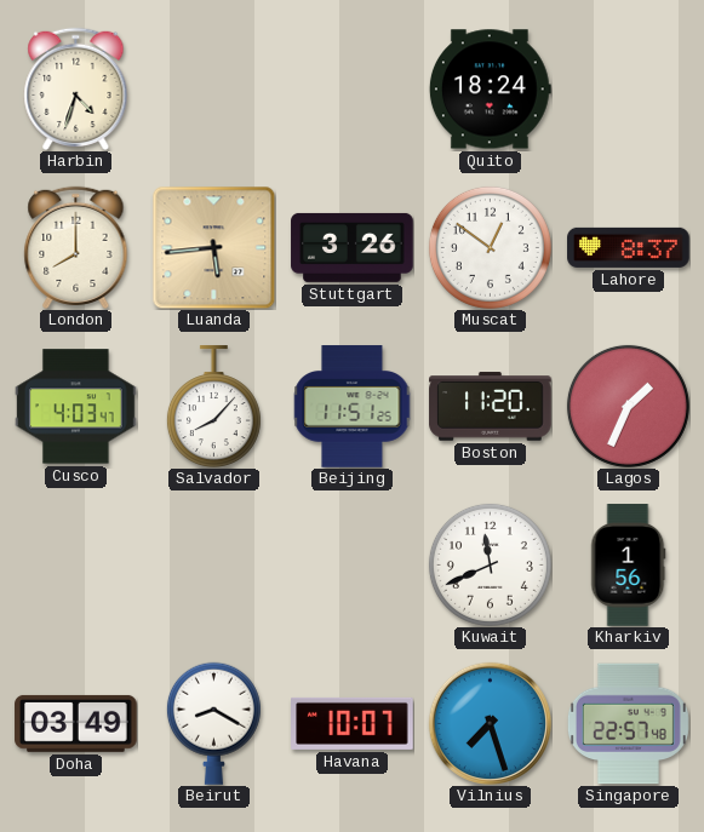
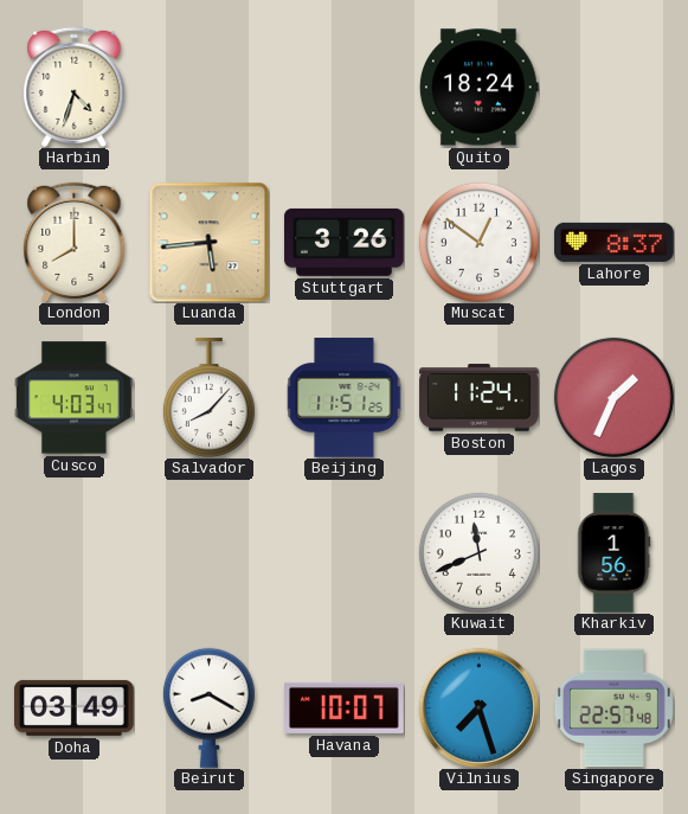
Boston: 11:20 -> 11:24 (480, 398)
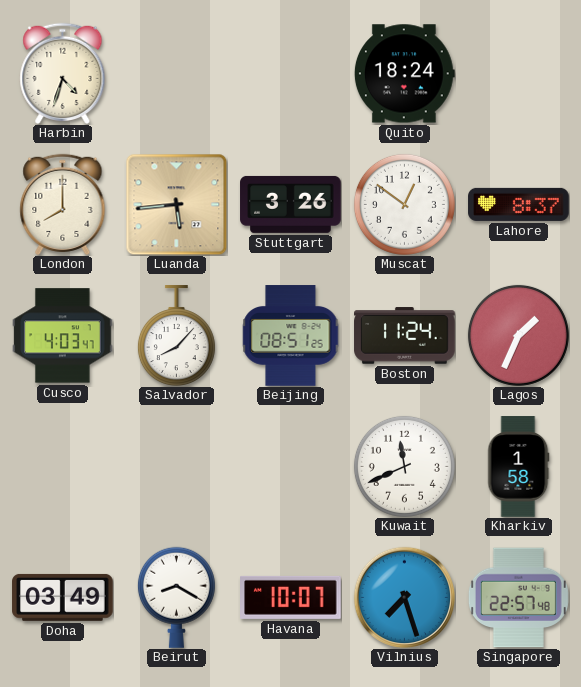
Beijing: 11:51 -> 08:51 (291, 336)
Kharkiv: 1:56 -> 1:58 (519, 467)
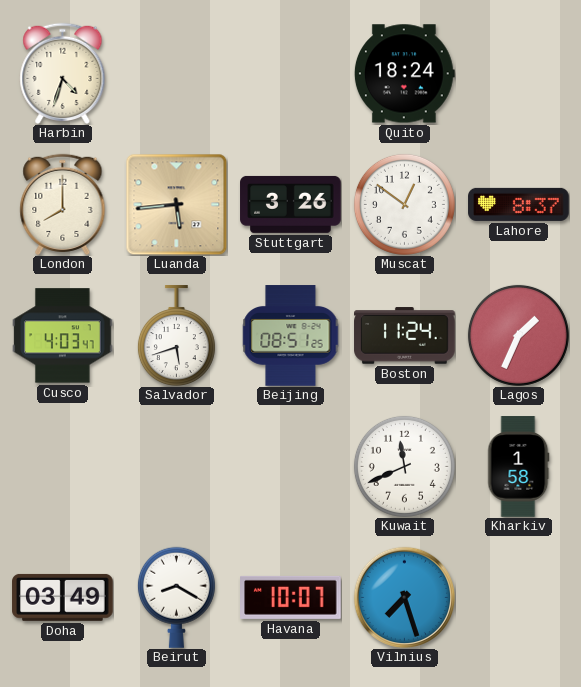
Salvador: 8:07 -> 5:42 (176, 336)
Singapore: 22:57 -> none (518, 598)
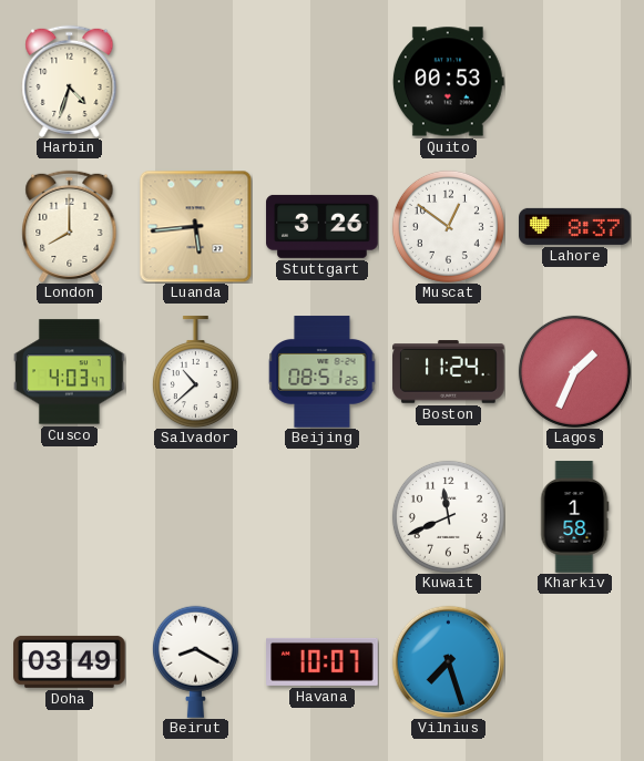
Quito: 18:24 -> 00:53 (448, 82)
Salvador: 5:42 -> 10:38 (195, 372)
